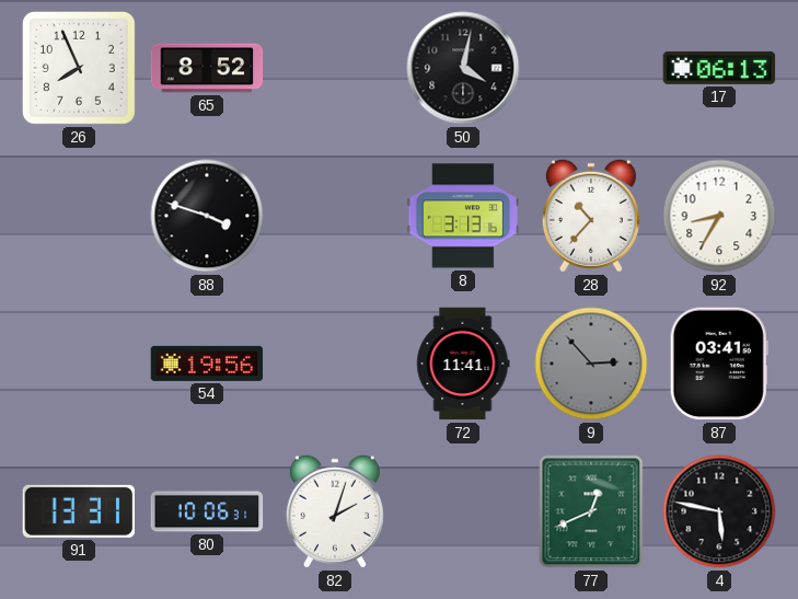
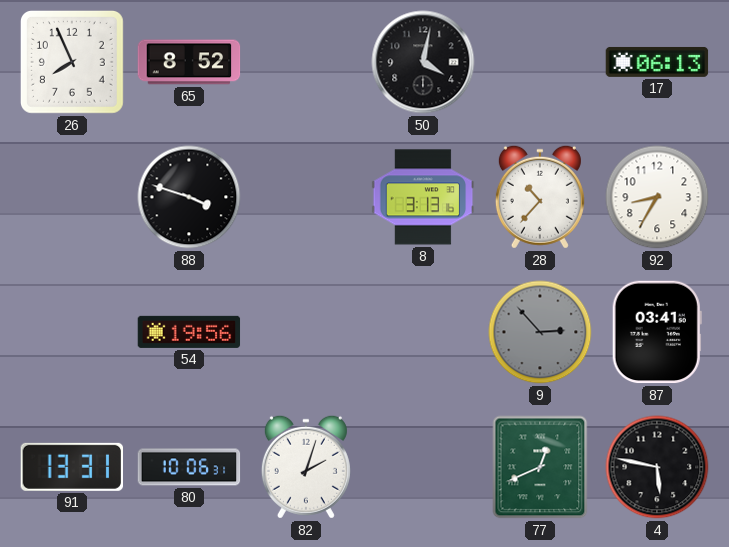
72: 11:41 -> none (463, 364)
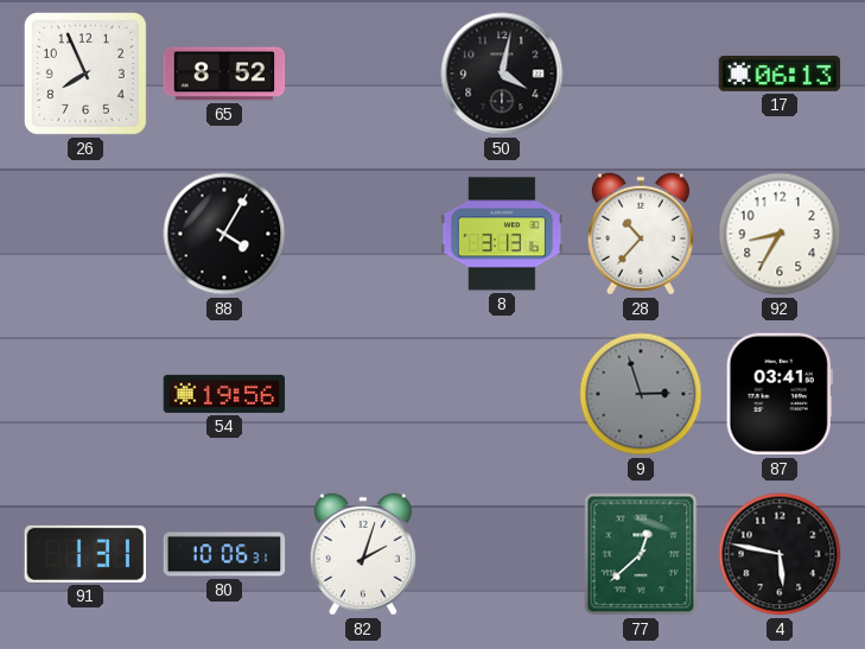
88: 3:48 -> 4:05 (224, 234)
9: 2:53 -> 2:57 (641, 394)
91: 13:31 -> 1:31 (84, 554)
77: 12:41 -> 12:38 (641, 554)
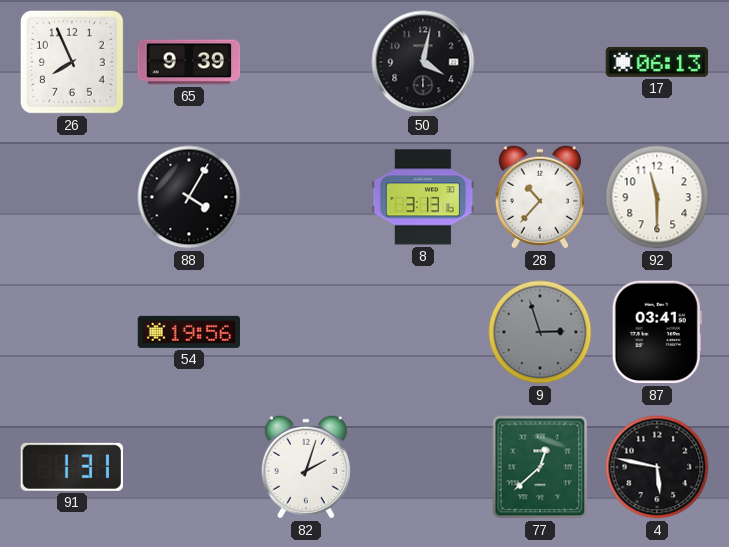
65: 8:52 -> 9:39 (189, 62)
92: 8:35 -> 11:30 (657, 197)
80: 10:06 -> none (224, 554)
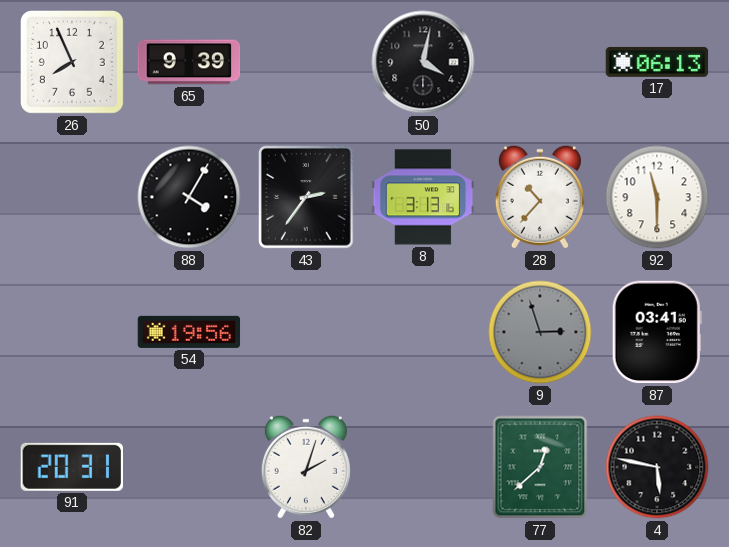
43: none -> 2:36 (307, 198)
91: 1:31 -> 20:31 (71, 467)
